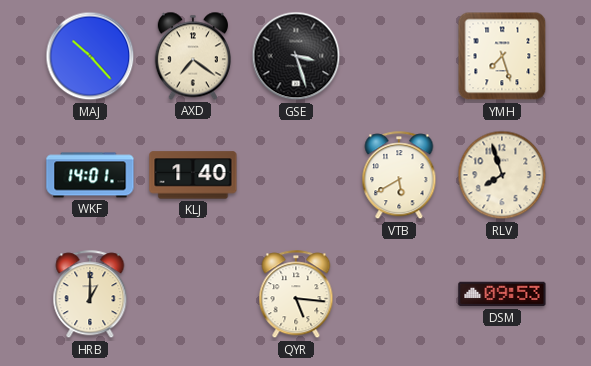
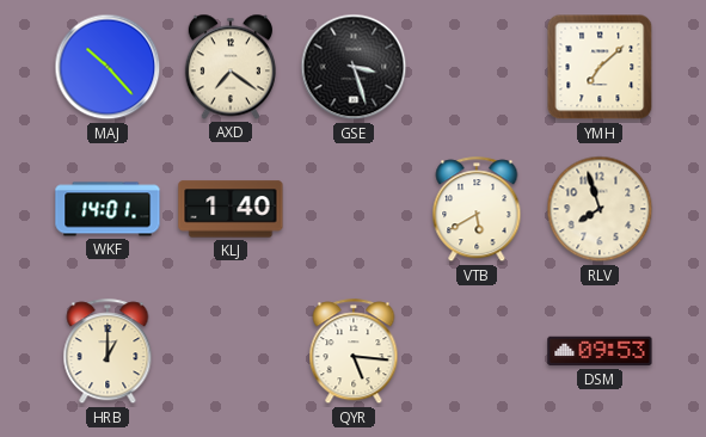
YMH: 7:27 -> 7:08 (600, 67)
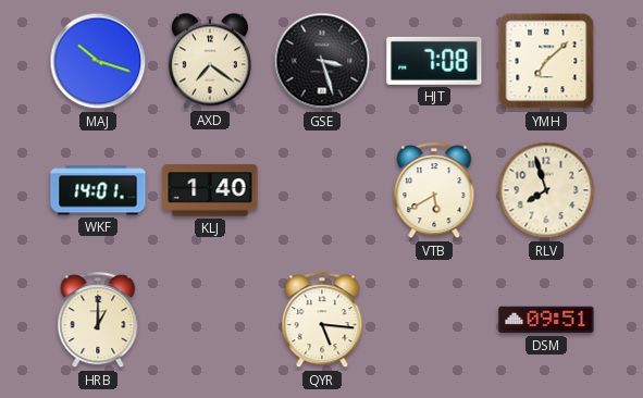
MAJ: 10:23 -> 10:18 (98, 61)
HJT: none -> 7:08 (434, 61)
DSM: 09:53 -> 09:51 (546, 320)
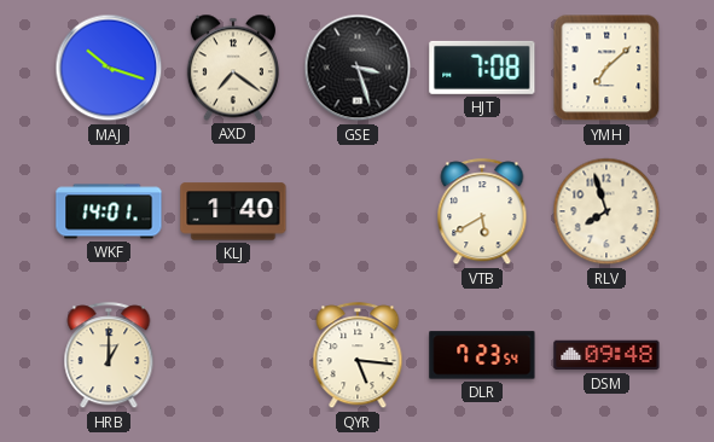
DLR: none -> 7:23 (482, 355)
DSM: 09:51 -> 09:48 (606, 355)
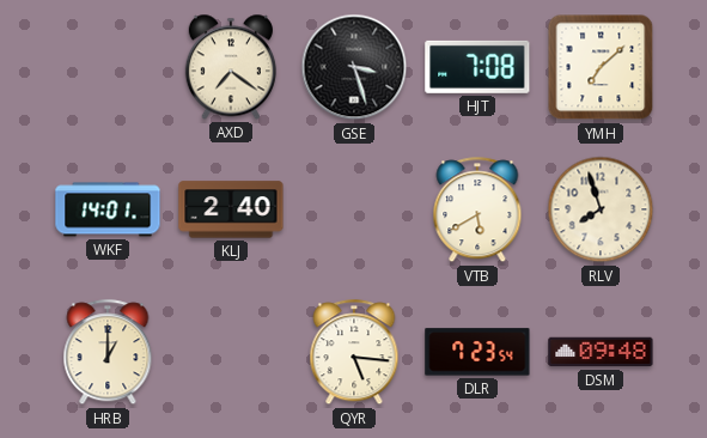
MAJ: 10:18 -> none (109, 68)
KLJ: 1:40 -> 2:40 (231, 209)
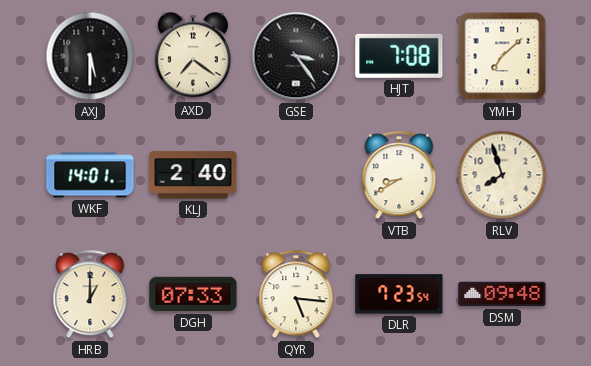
AXJ: none -> 5:30 (90, 56)
GSE: 3:27 -> 3:24 (296, 56)
VTB: 5:40 -> 8:40 (399, 176)
DGH: none -> 07:33 (193, 294)
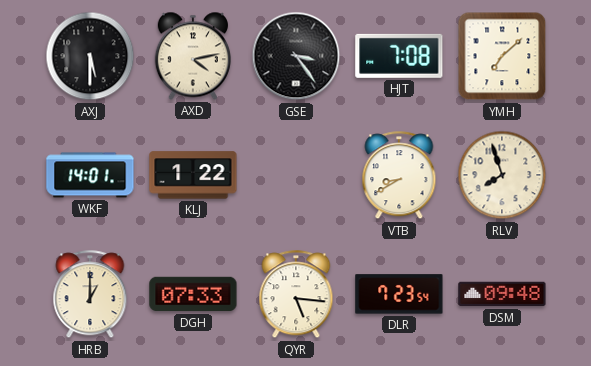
AXD: 7:21 -> 4:13 (192, 56)
KLJ: 2:40 -> 1:22 (193, 175)
